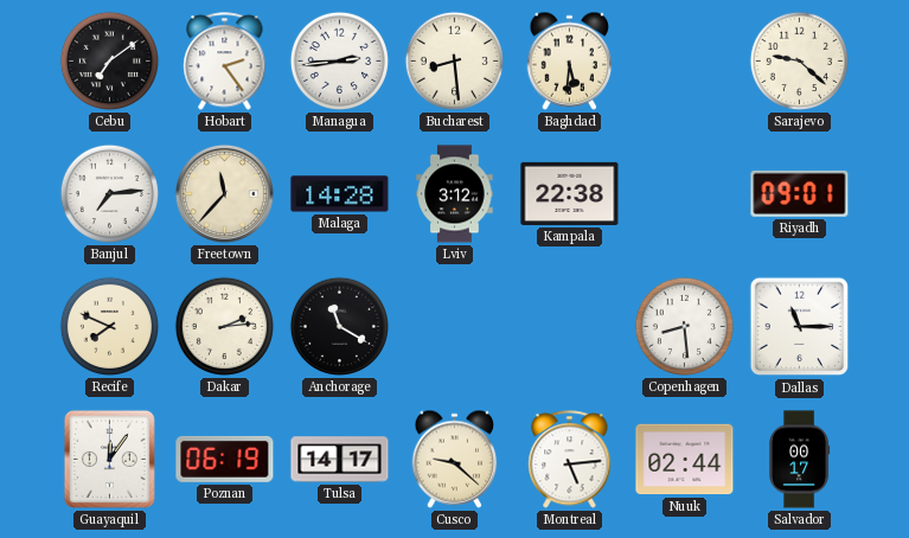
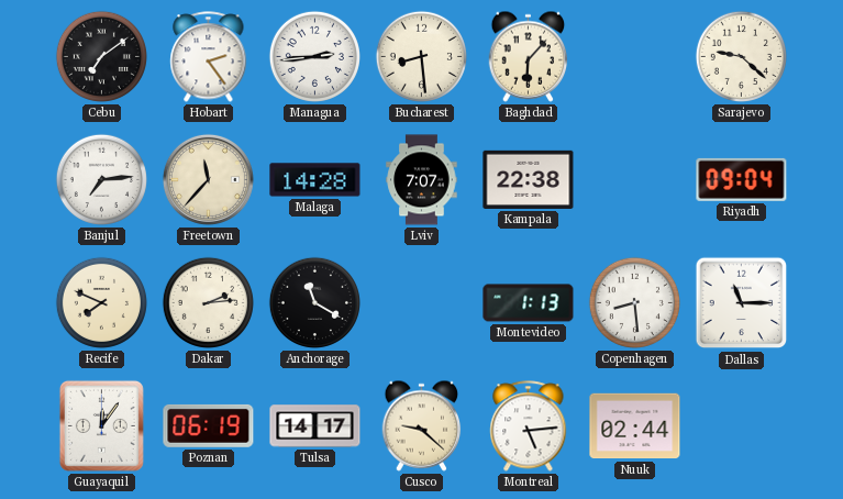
Baghdad: 5:31 -> 6:07 (529, 56)
Lviv: 3:12 -> 7:07 (422, 180)
Riyadh: 09:01 -> 09:04 (742, 179)
Montevideo: none -> 1:13 (529, 303)
Salvador: 00:17 -> none (800, 460)
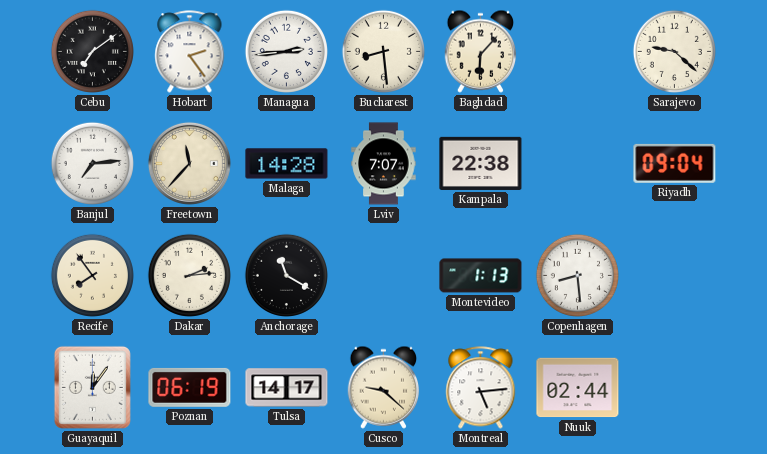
Recife: 7:49 -> 7:54 (92, 275)
Dallas: 11:15 -> none (742, 303)
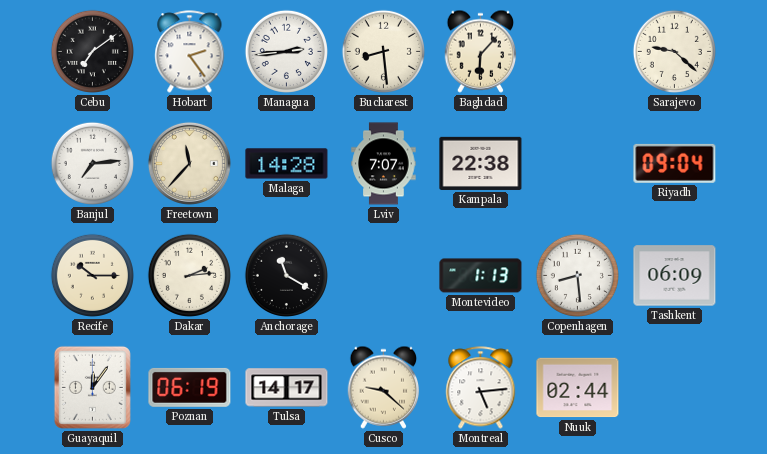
Recife: 7:54 -> 10:15 (92, 275)
Tashkent: none -> 06:09 (675, 276)
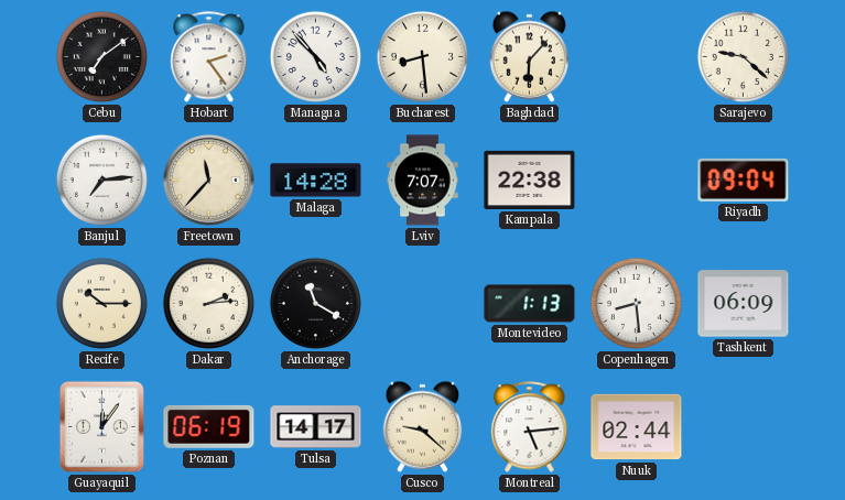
Managua: 2:44 -> 4:53 (315, 56)
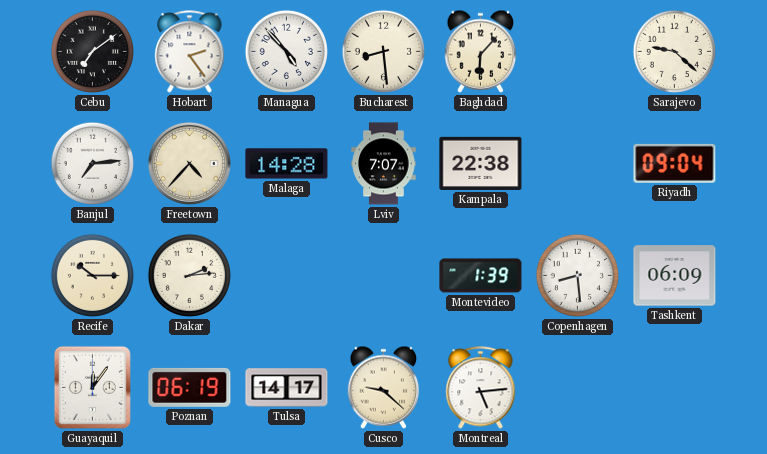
Freetown: 11:37 -> 4:37 (189, 163)
Anchorage: 11:20 -> none (315, 303)
Montevideo: 1:13 -> 1:39 (481, 276)
Nuuk: 02:44 -> none (637, 427)
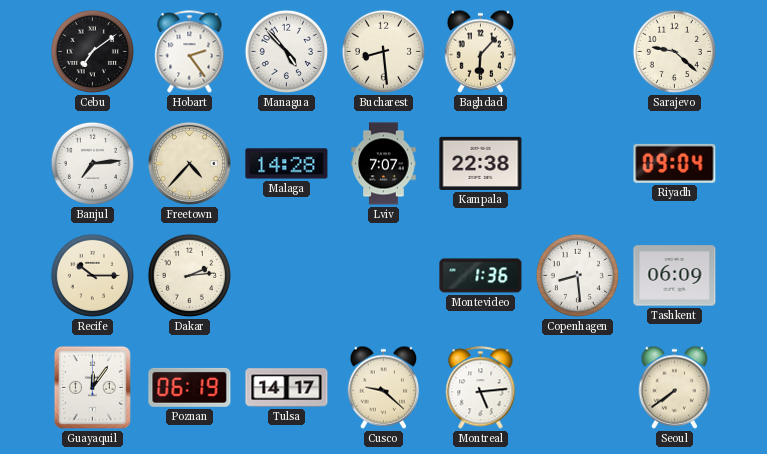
Montevideo: 1:39 -> 1:36 (481, 276)
Seoul: none -> 7:39 (675, 387)
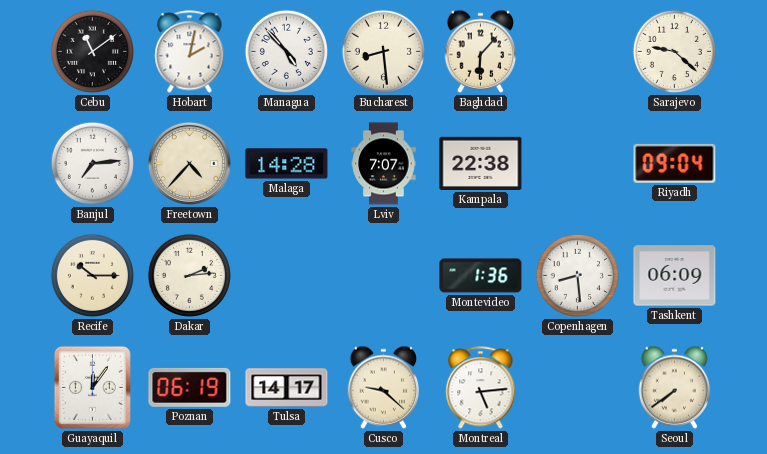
Cebu: 7:09 -> 11:09 (92, 51)
Hobart: 2:24 -> 2:02 (190, 52)
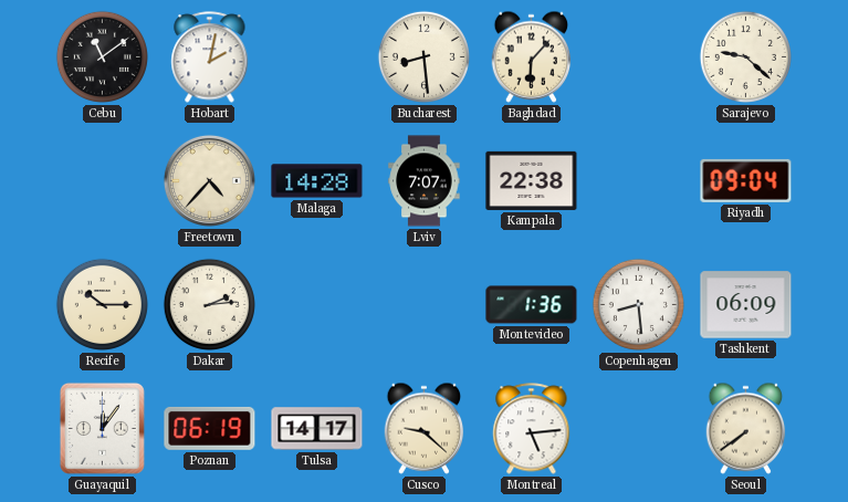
Managua: 4:53 -> none (286, 51)
Banjul: 7:14 -> none (92, 163)
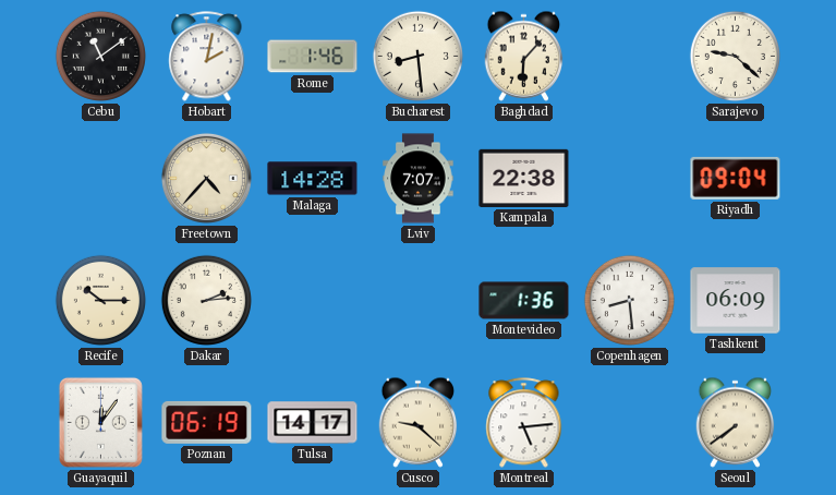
Rome: none -> 1:46 (313, 57)
